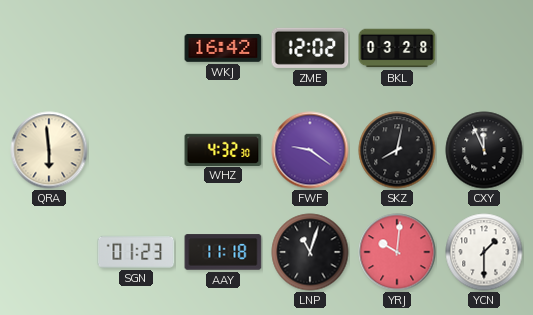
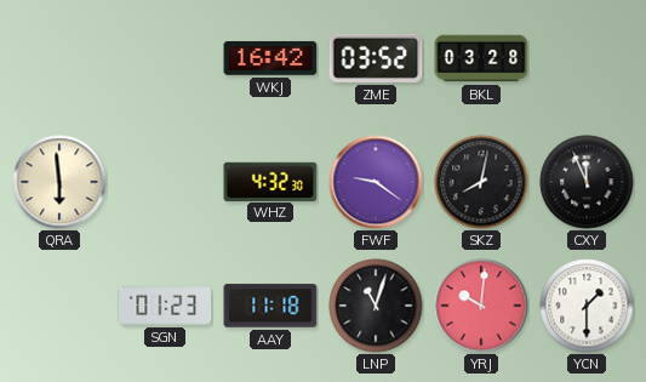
ZME: 12:02 -> 03:52 (376, 58)
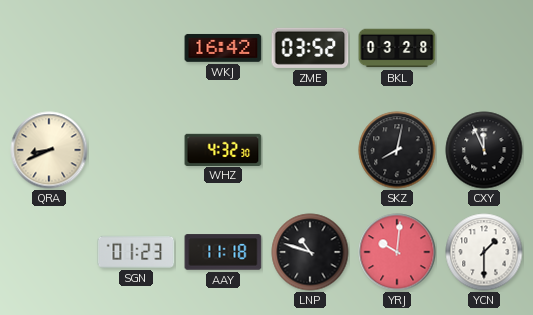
QRA: 5:59 -> 8:41 (49, 150)
FWF: 9:21 -> none (376, 182)
LNP: 11:03 -> 10:48 (310, 252)
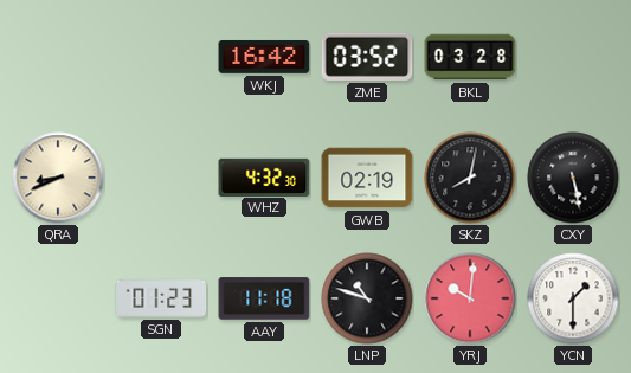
GWB: none -> 02:19 (367, 178)
CXY: 11:56 -> 5:28 (573, 178)
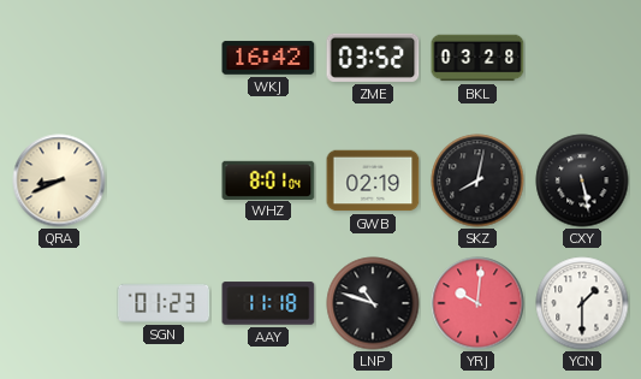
WHZ: 4:32 -> 8:01 (268, 179)
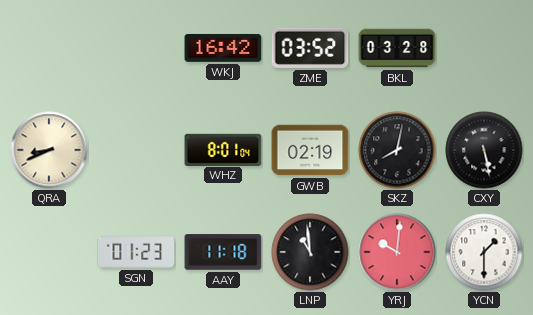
LNP: 10:48 -> 10:59 (310, 252)
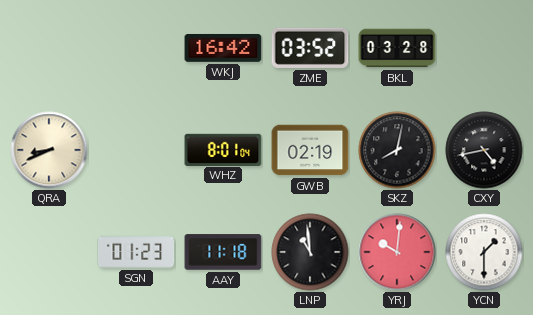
CXY: 5:28 -> 4:43 (484, 150)
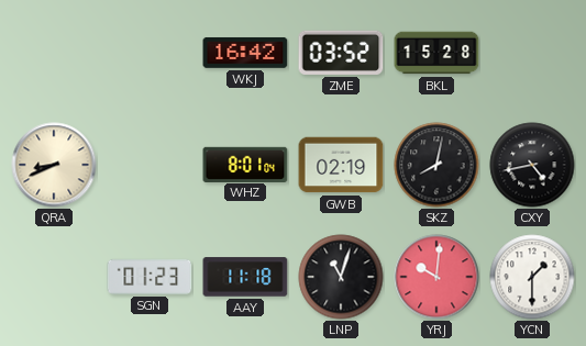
BKL: 03:28 -> 15:28 (436, 53)
LNP: 10:59 -> 11:03 (341, 277)
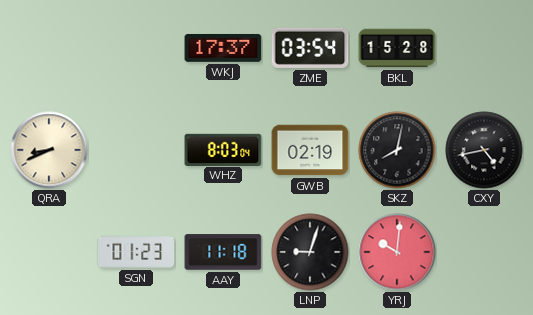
WKJ: 16:42 -> 17:37 (223, 48)
ZME: 03:52 -> 03:54 (310, 48)
WHZ: 8:01 -> 8:03 (223, 149)
LNP: 11:03 -> 9:03 (310, 252)
YCN: 1:30 -> none (532, 277)
